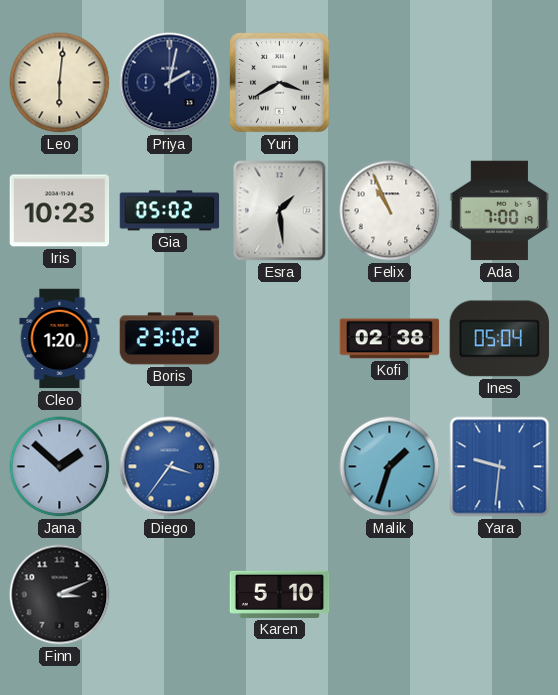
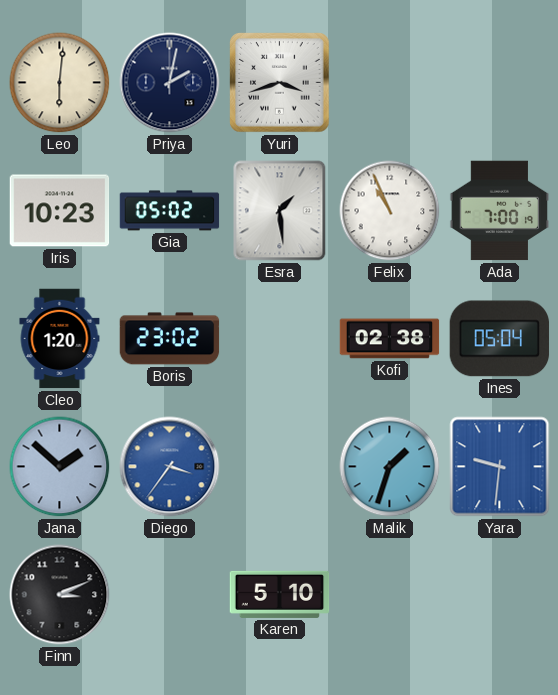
Yuri: 3:40 -> 3:42 (280, 83)
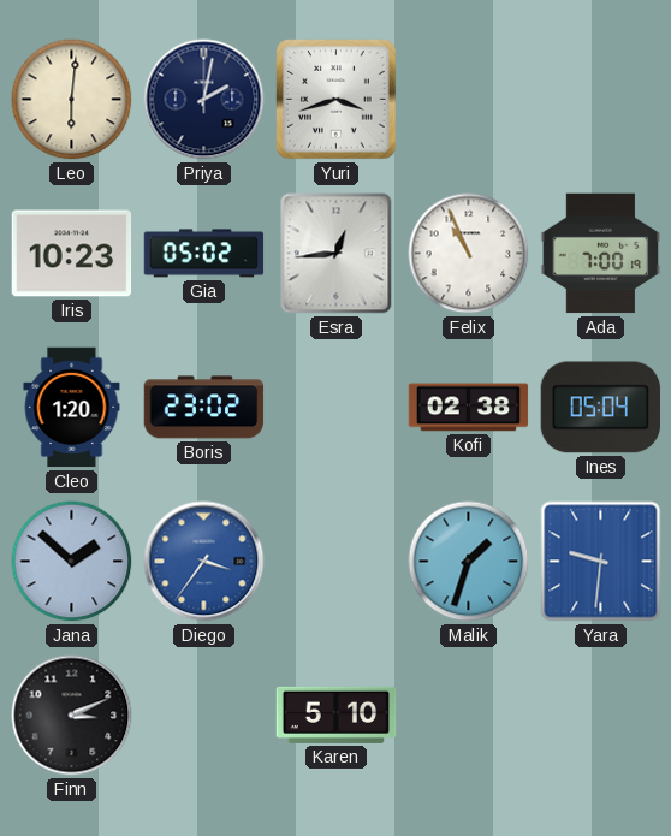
Esra: 1:29 -> 12:44 (337, 254)
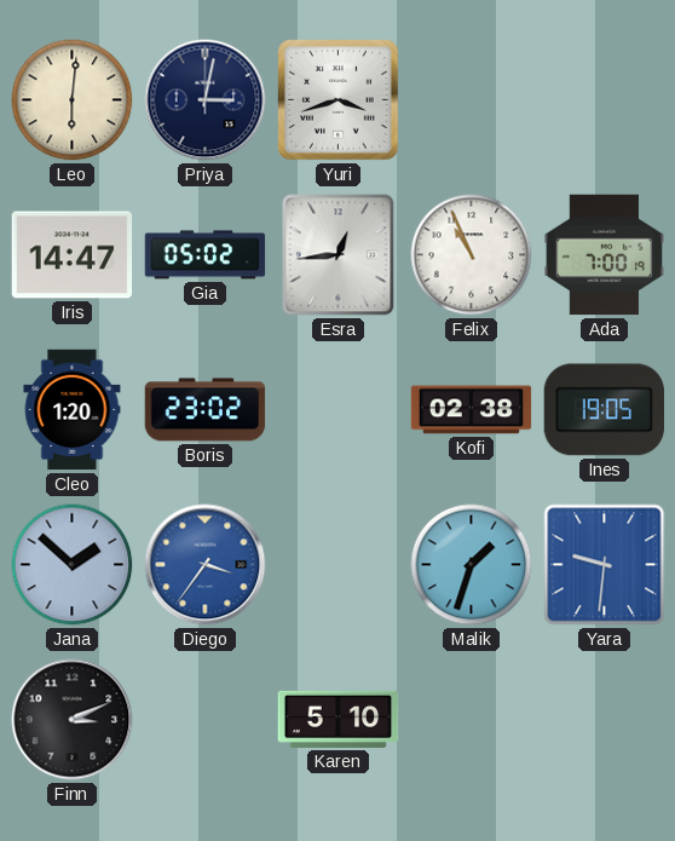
Priya: 2:02 -> 3:02 (206, 100)
Iris: 10:23 -> 14:47 (73, 255)
Ines: 05:04 -> 19:05 (605, 410)
